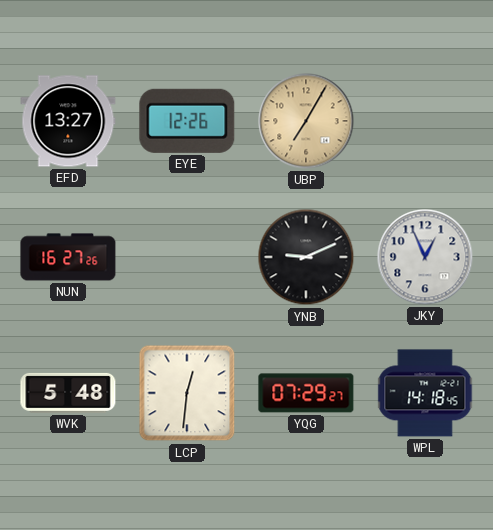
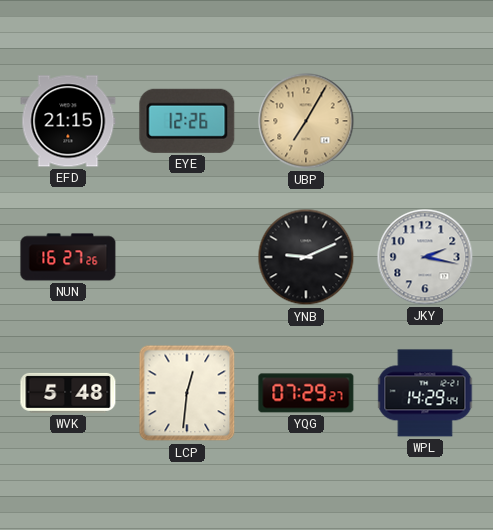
EFD: 13:27 -> 21:15 (68, 121)
JKY: 12:56 -> 2:17 (425, 257)
WPL: 14:18 -> 14:29 (425, 393)
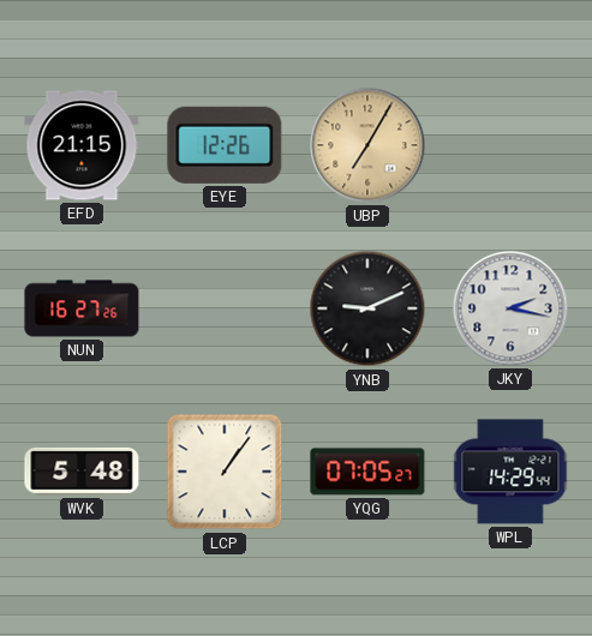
LCP: 12:31 -> 1:06 (225, 472)
YQG: 07:29 -> 07:05 (367, 472)
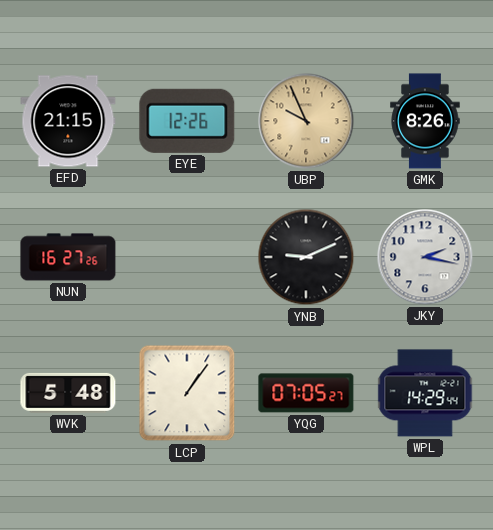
UBP: 7:05 -> 9:56 (306, 121)
GMK: none -> 8:26 (425, 121)
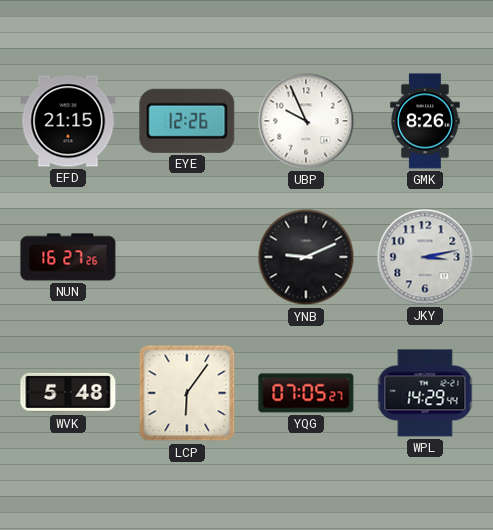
UBP dial: champagne -> white (306, 121)
JKY: 2:17 -> 3:13 (425, 257)
LCP: 1:06 -> 6:06 (187, 393)
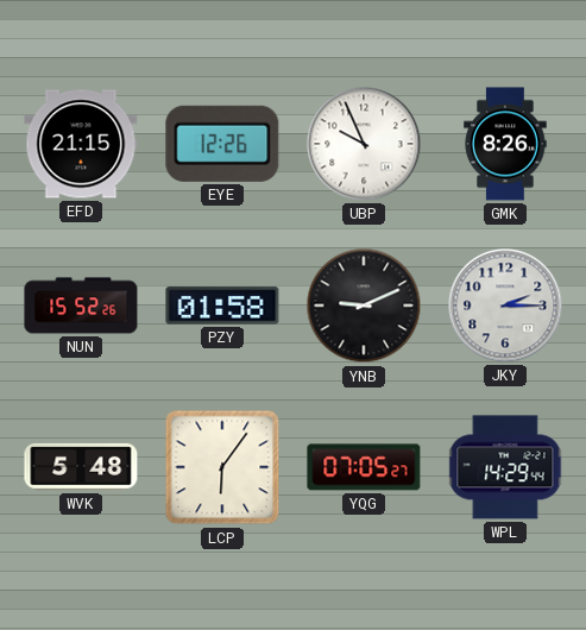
NUN: 16:27 -> 15:52 (81, 305)
PZY: none -> 01:58 (222, 305)
JKY: 3:13 -> 2:15 (505, 305)
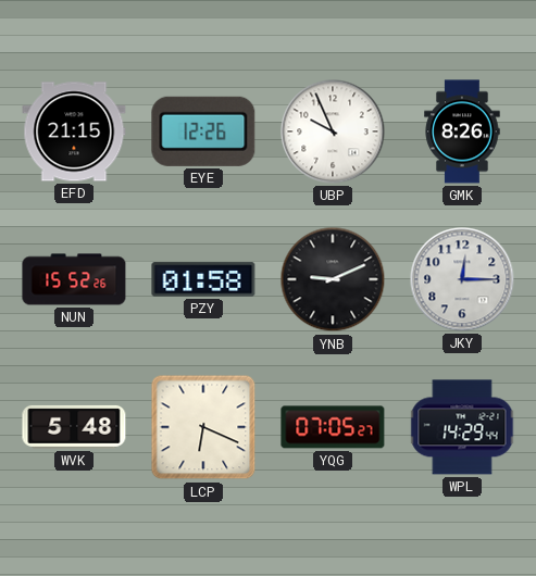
JKY: 2:15 -> 12:15 (462, 279)
LCP: 6:06 -> 6:19 (203, 427)
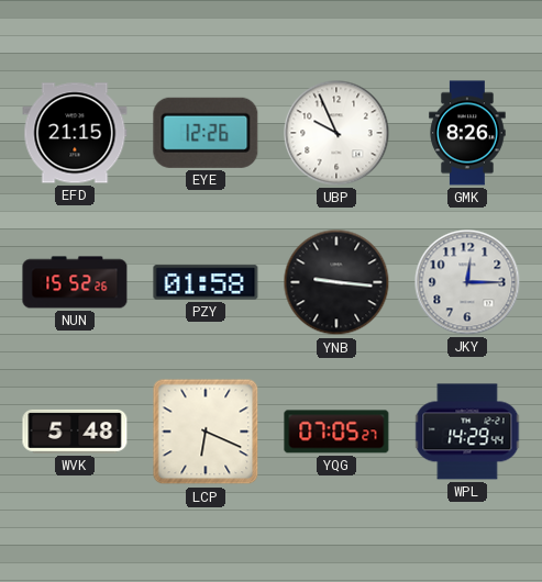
YNB: 9:11 -> 9:16 (336, 282)
